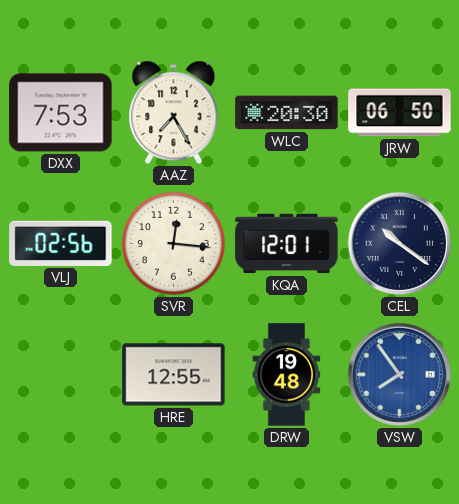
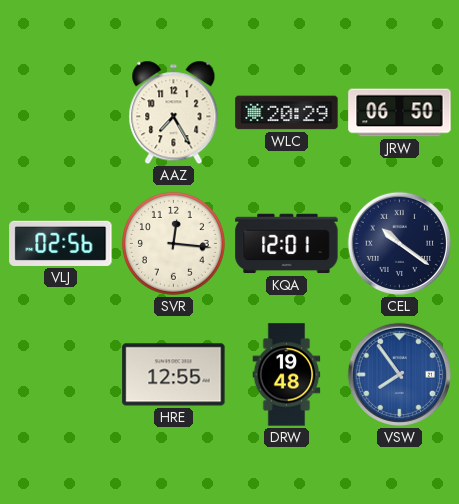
DXX: 7:53 -> none (61, 113)
WLC: 20:30 -> 20:29 (287, 113)
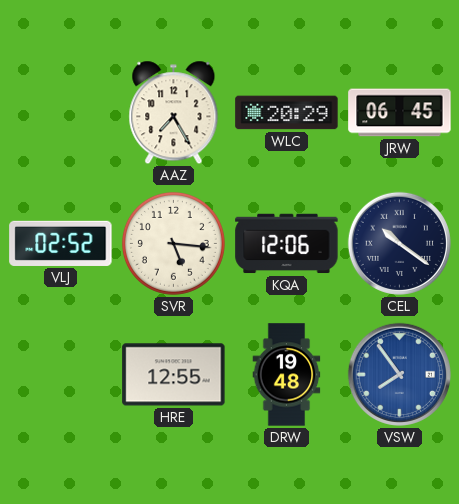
JRW: 06:50 -> 06:45 (400, 113)
VLJ: 02:56 -> 02:52 (61, 243)
SVR: 12:16 -> 5:16 (173, 243)
KQA: 12:01 -> 12:06 (287, 244)
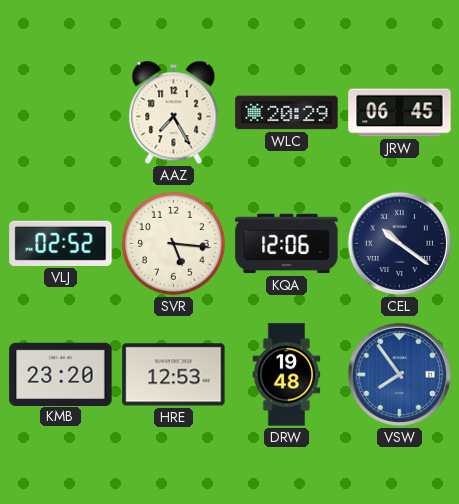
KMB: none -> 23:20 (61, 374)
HRE: 12:55 -> 12:53 (174, 375)
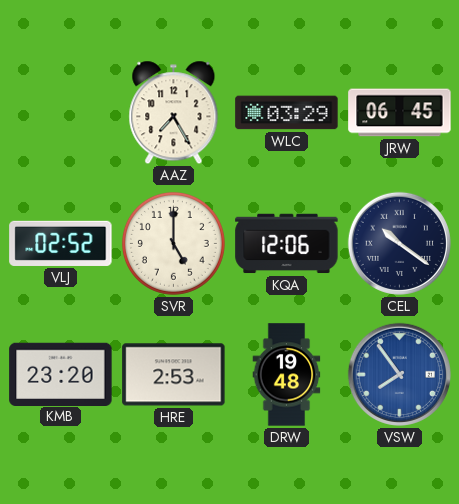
WLC: 20:29 -> 03:29 (287, 113)
SVR: 5:16 -> 5:00 (173, 243)
HRE: 12:53 -> 2:53 (174, 375)
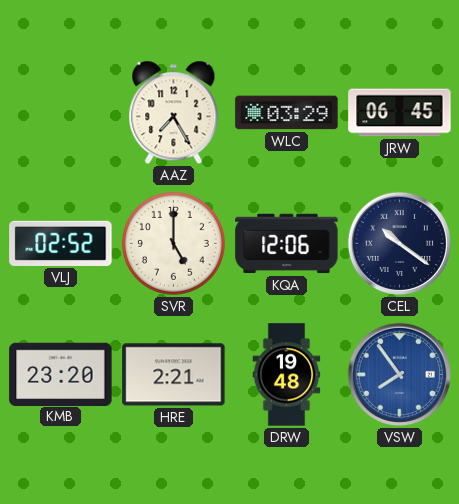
HRE: 2:53 -> 2:21 (174, 375)
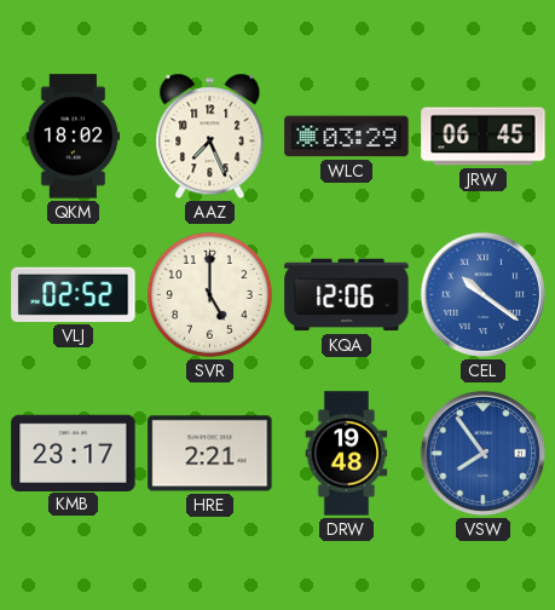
QKM: none -> 18:02 (74, 137)
AAZ: 7:25 -> 7:26 (210, 137)
CEL dial: navy -> blue (482, 294)
KMB: 23:20 -> 23:17 (74, 453)
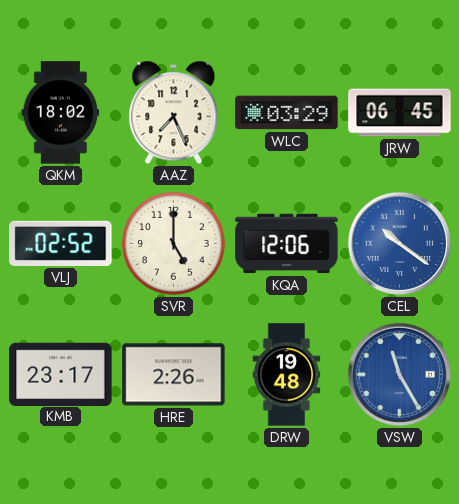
HRE: 2:21 -> 2:26 (174, 375)
VSW: 7:54 -> 11:25 (399, 374)
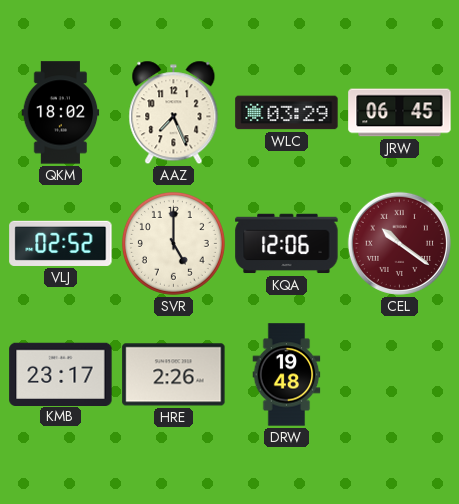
CEL dial: blue -> burgundy (399, 243)
VSW: 11:25 -> none (399, 374)
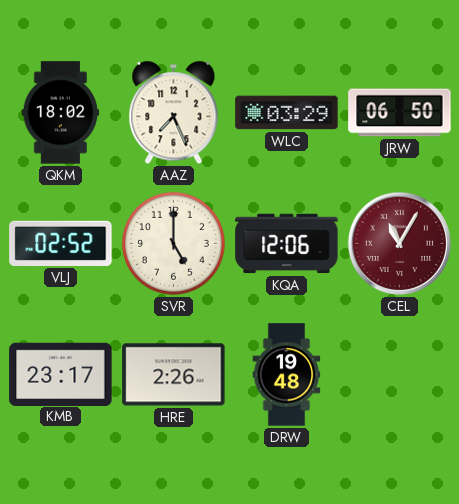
JRW: 06:45 -> 06:50 (400, 113)
CEL: 10:21 -> 11:05 (399, 243)
